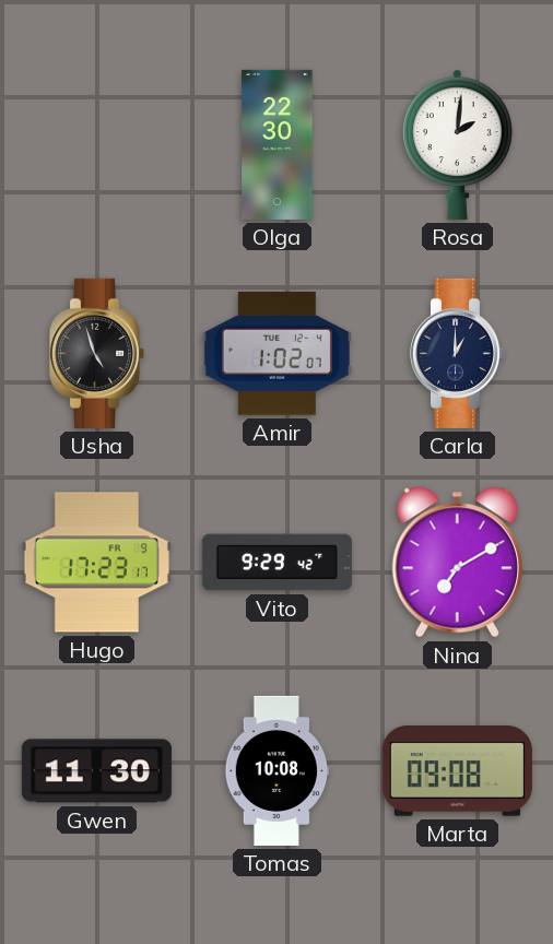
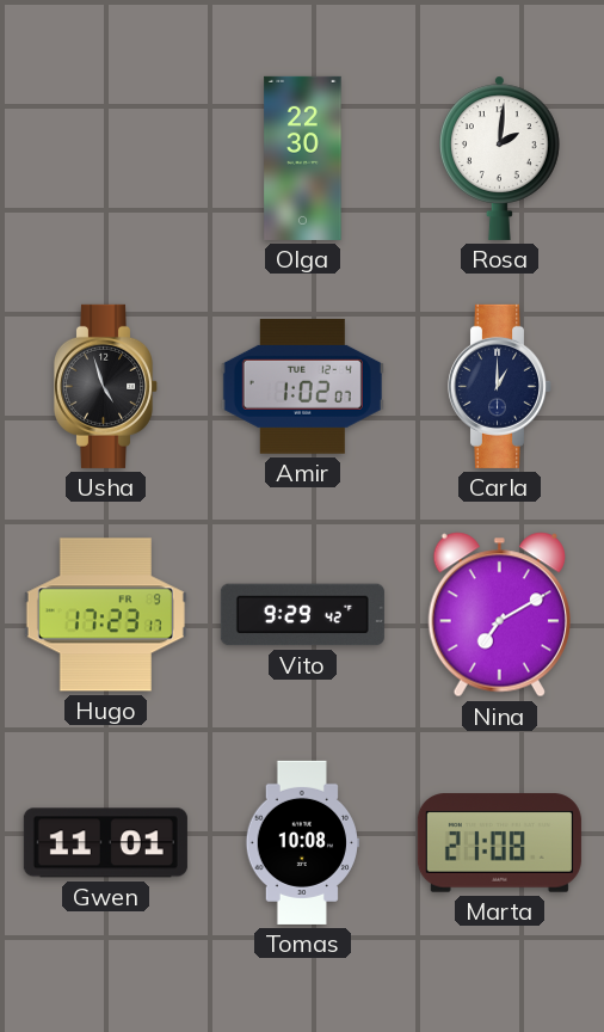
Gwen: 11:30 -> 11:01 (105, 843)
Marta: 09:08 -> 21:08 (499, 843)
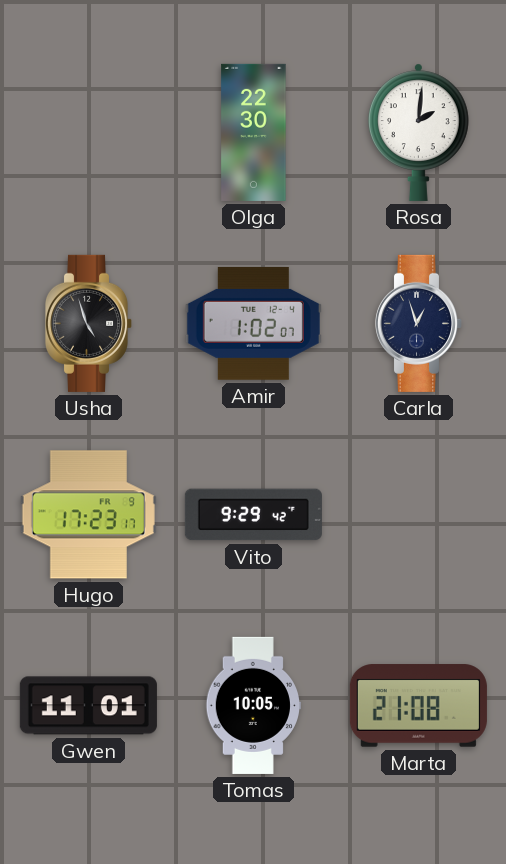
Carla: 1:00 -> 12:57 (419, 323)
Nina: 7:10 -> none (499, 615)
Tomas: 10:08 -> 10:05 (253, 705)
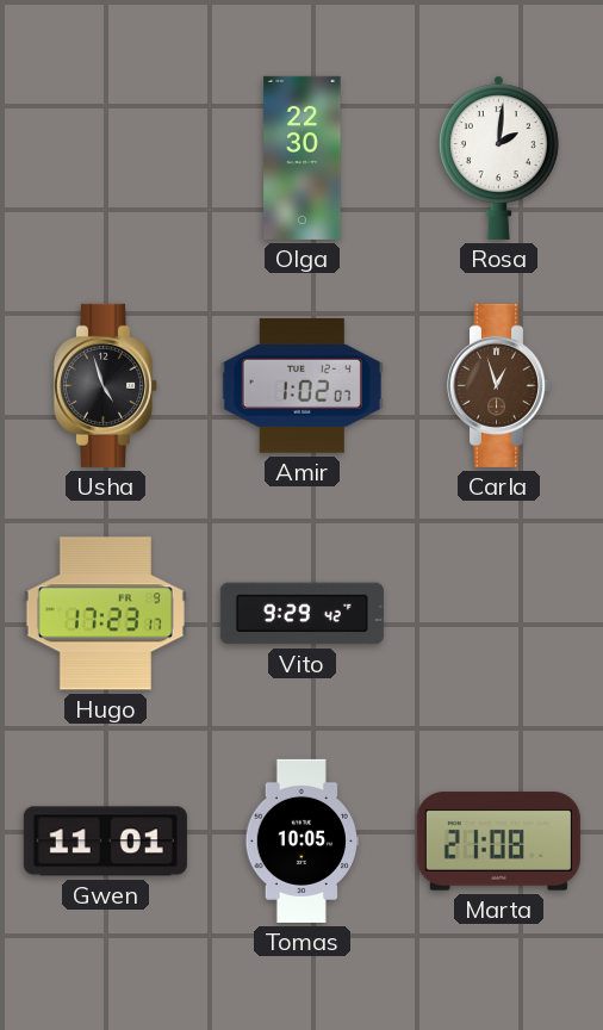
Carla dial: navy -> brown (499, 385)
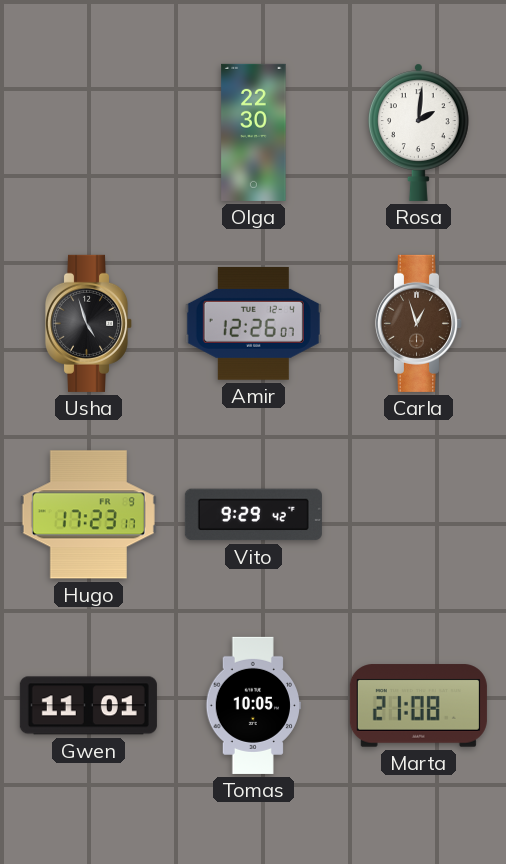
Amir: 1:02 -> 12:26 (253, 323)
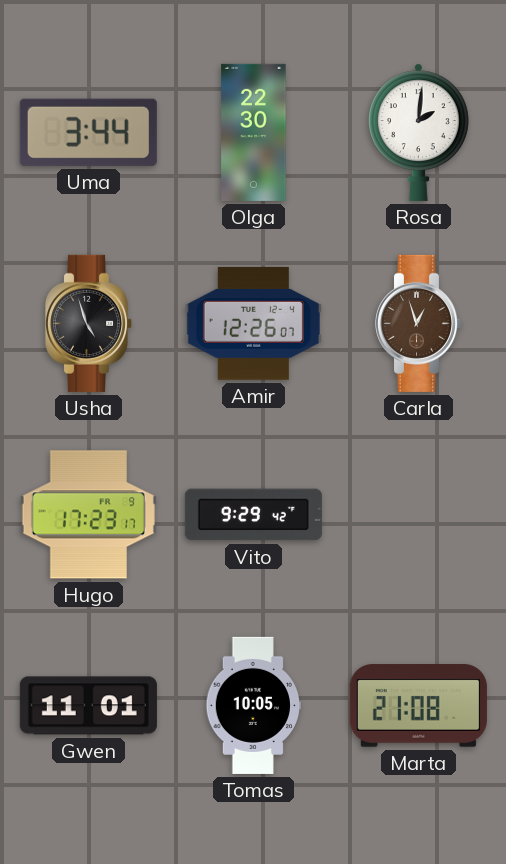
Uma: none -> 3:44 (88, 132)
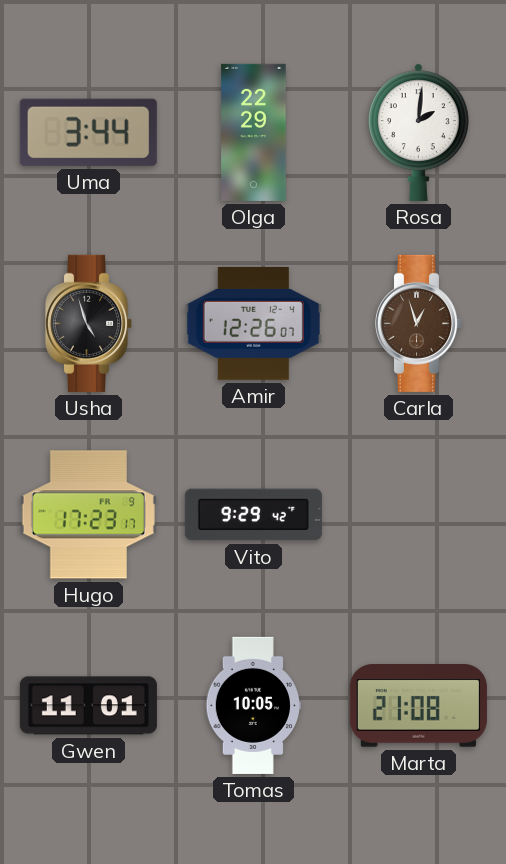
Olga: 22:30 -> 22:29 (254, 132)
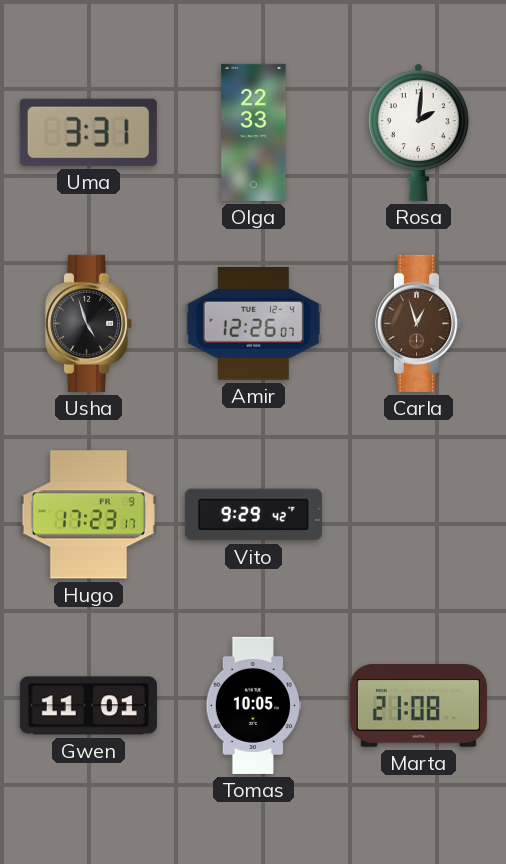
Uma: 3:44 -> 3:31 (88, 132)
Olga: 22:29 -> 22:33 (254, 132)
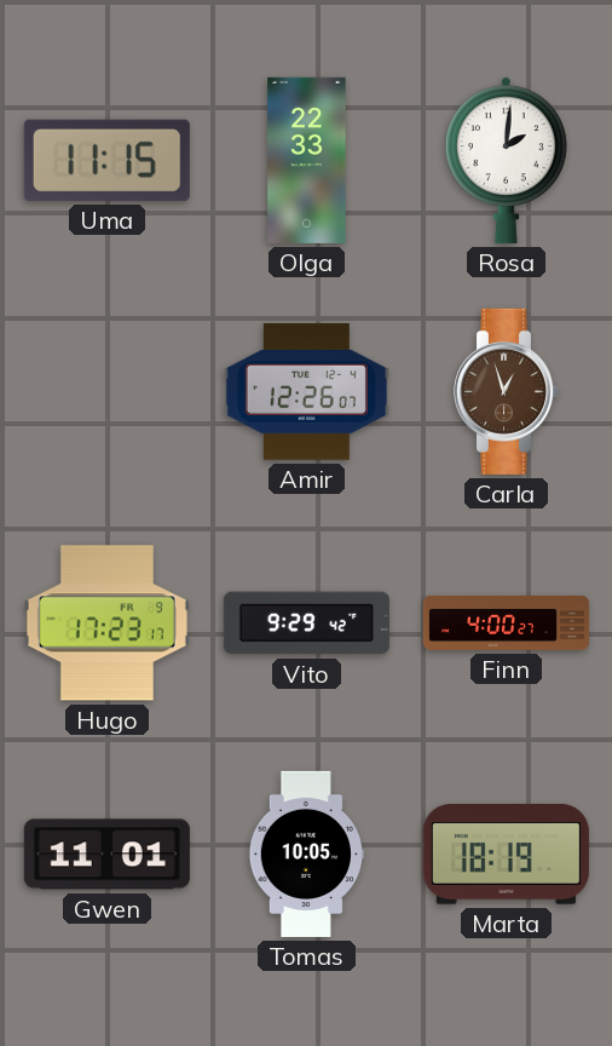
Uma: 3:31 -> 11:15 (106, 160)
Usha: 4:57 -> none (89, 323)
Finn: none -> 4:00 (506, 622)
Marta: 21:08 -> 18:19 (506, 855)
